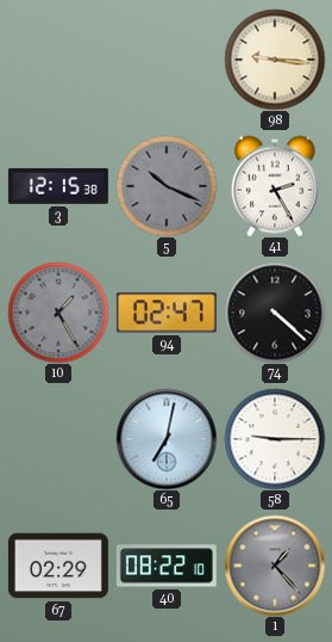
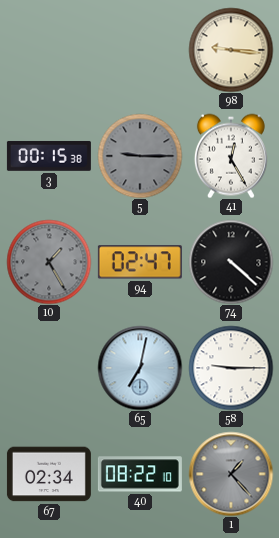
3: 12:15 -> 00:15 (49, 156)
5: 10:19 -> 9:15 (140, 156)
41: 2:25 -> 12:25 (231, 156)
67: 02:29 -> 02:34 (49, 474)
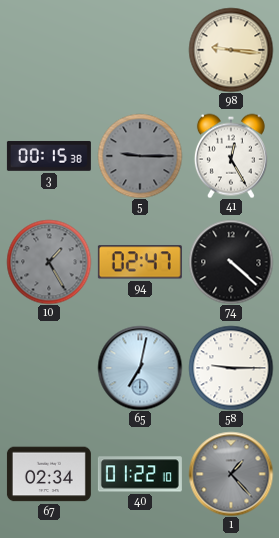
40: 08:22 -> 01:22 (140, 474)
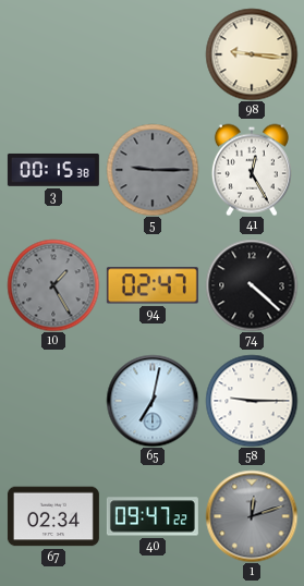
40: 01:22 -> 09:47 (153, 516)
1: 1:23 -> 12:12 (252, 516)
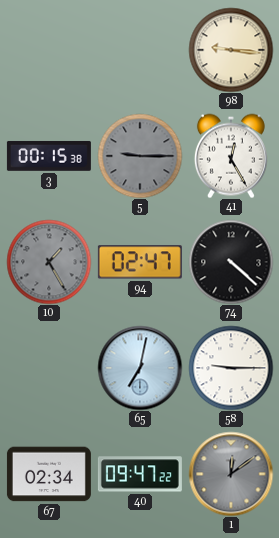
1: 12:12 -> 12:09 (231, 474)
